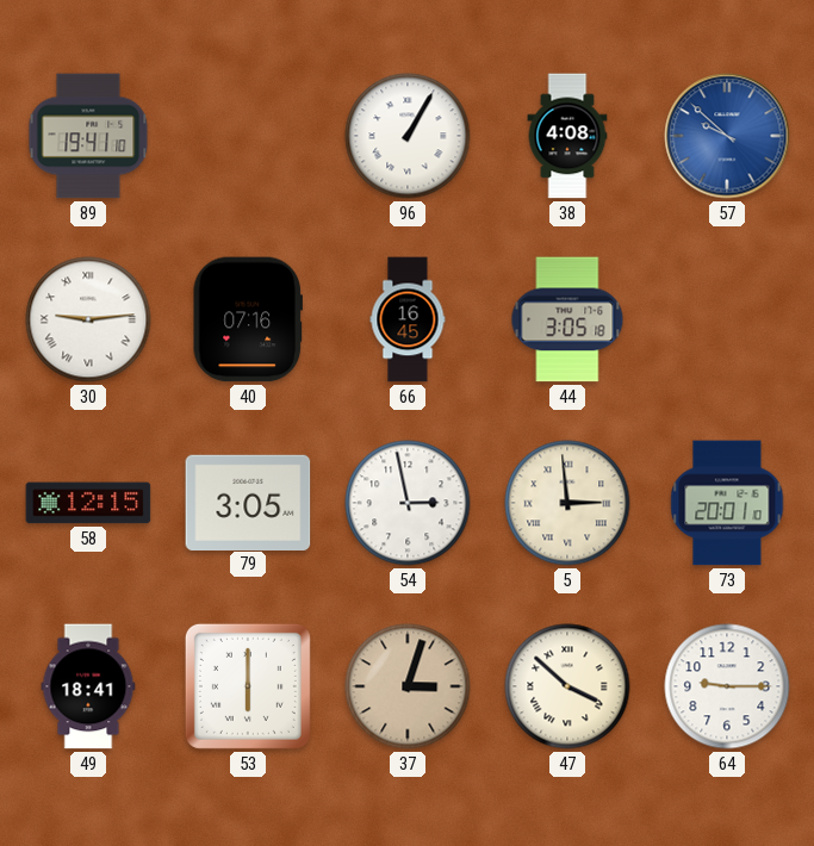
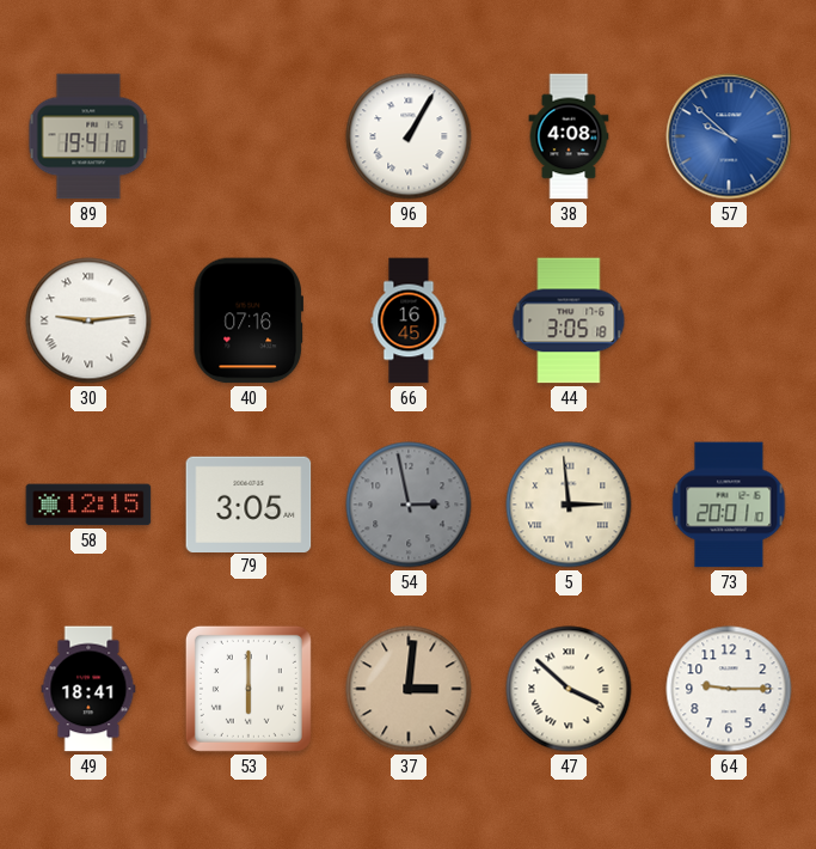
54 dial: white -> grey (409, 505)
37: 3:03 -> 3:01 (409, 689)
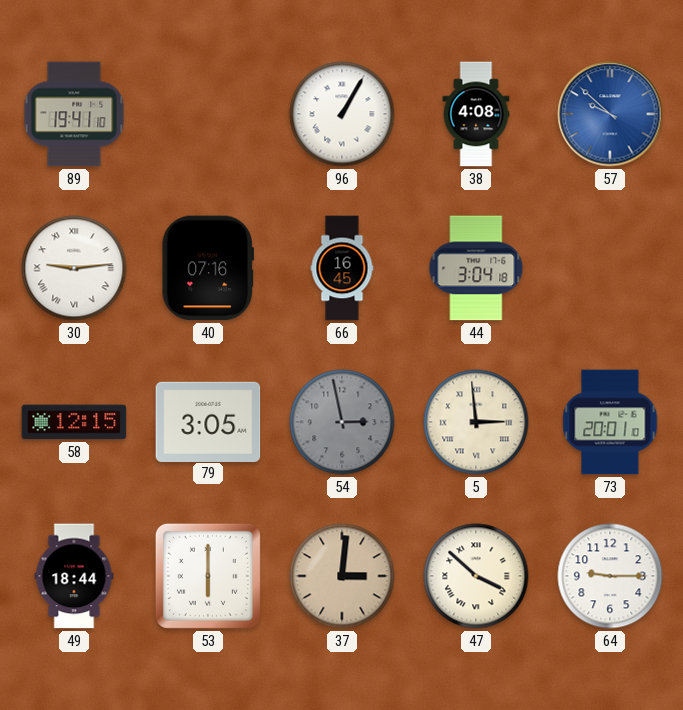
44: 3:05 -> 3:04 (476, 268)
49: 18:41 -> 18:44 (74, 576)
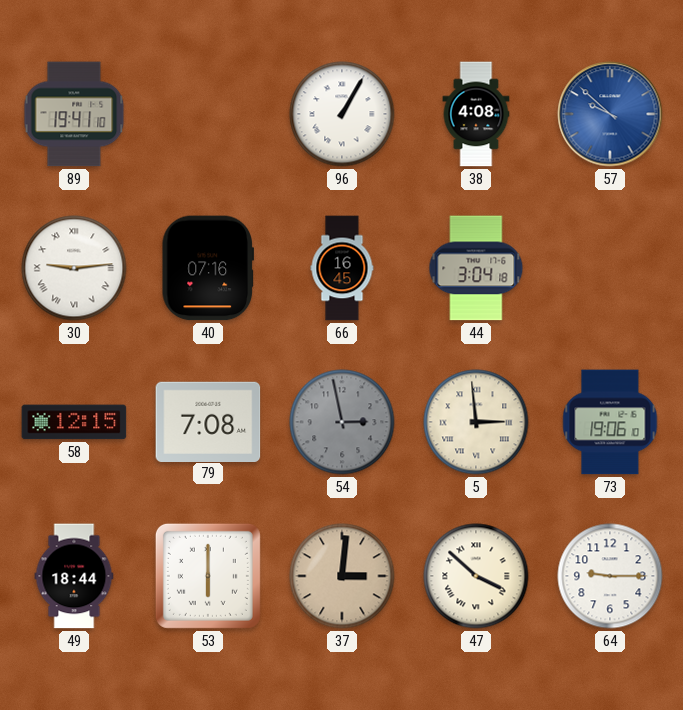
79: 3:05 -> 7:08 (208, 421)
73: 20:01 -> 19:06 (610, 422)
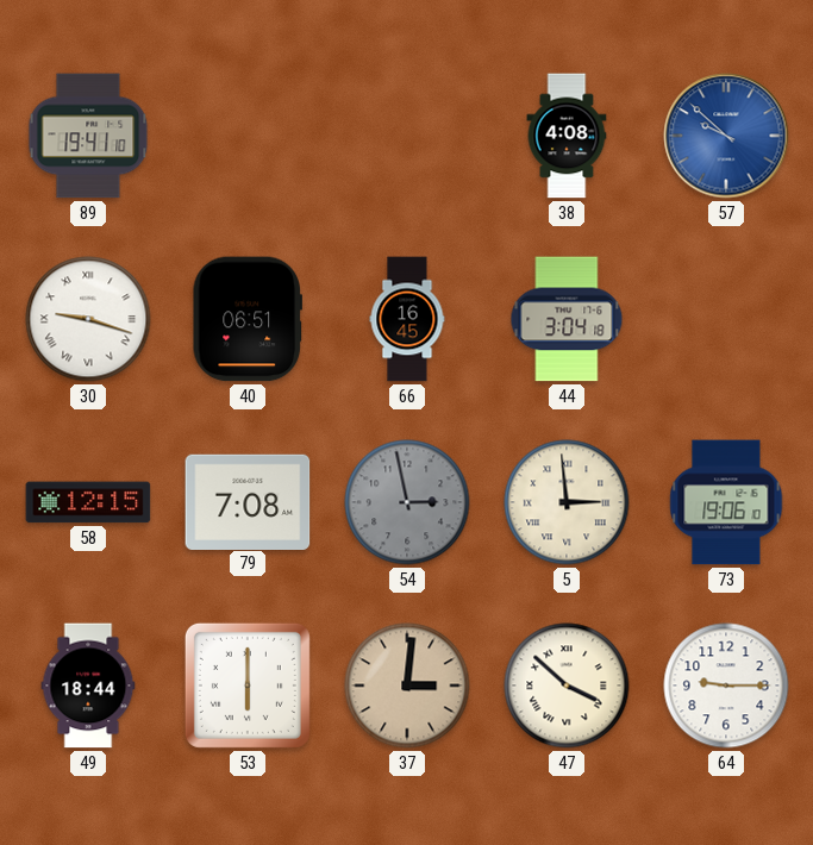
96: 1:05 -> none (342, 114)
30: 9:14 -> 9:18 (88, 319)
40: 07:16 -> 06:51 (248, 319)
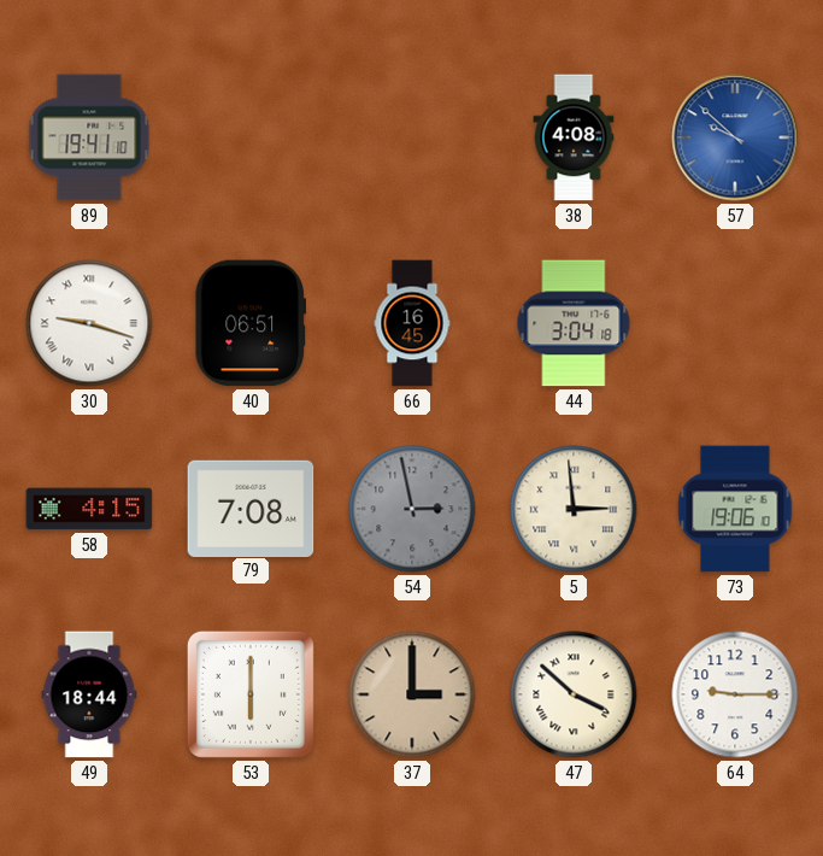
58: 12:15 -> 4:15 (89, 509)
37: 3:01 -> 3:00 (412, 694)
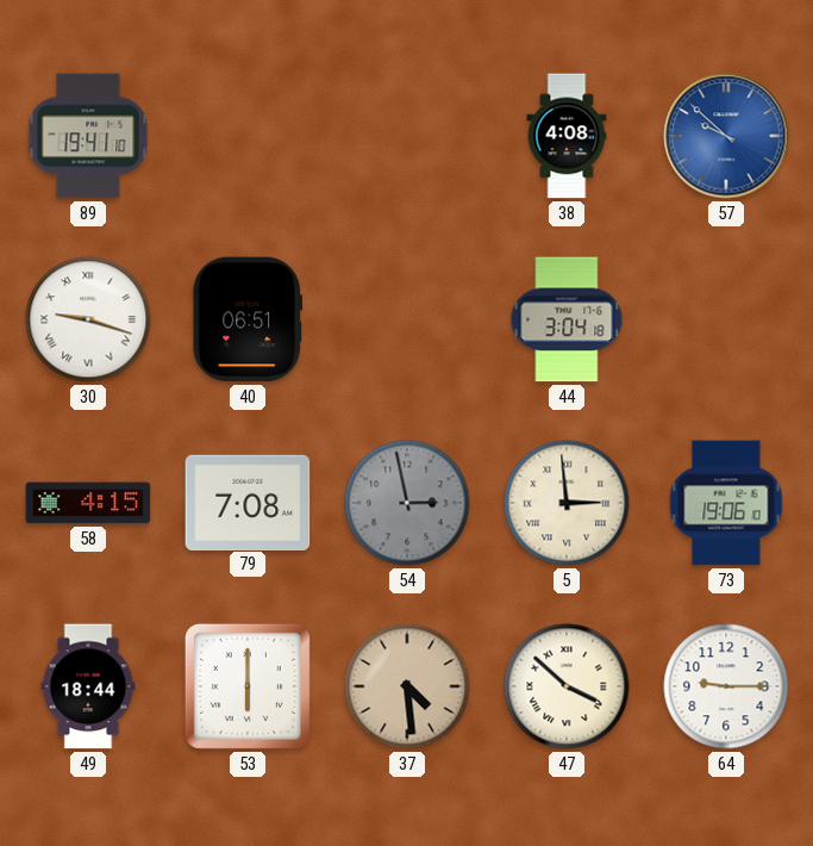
66: 16:45 -> none (412, 323)
37: 3:00 -> 4:29 (407, 686)
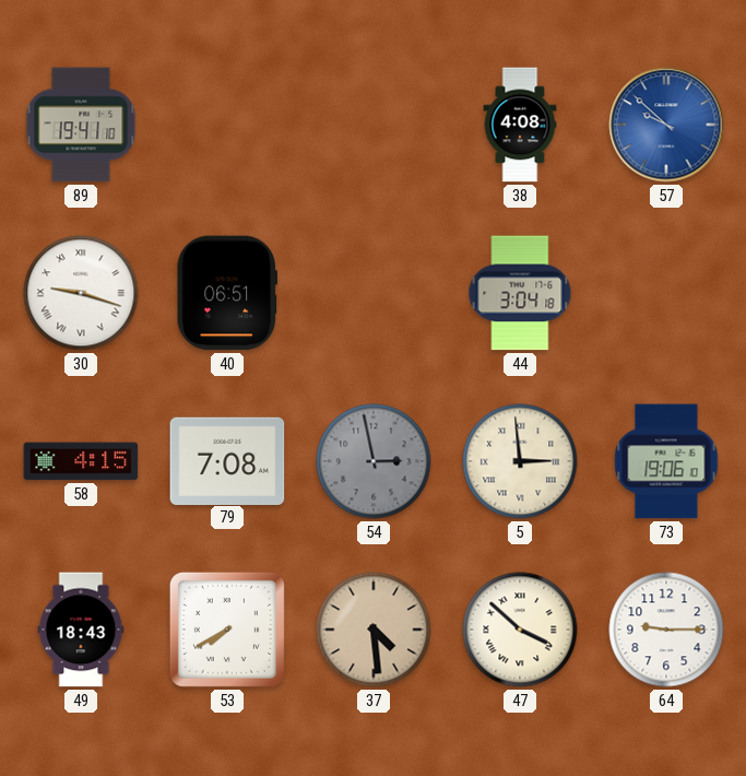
49: 18:44 -> 18:43 (81, 630)
53: 6:00 -> 7:40 (227, 630)
